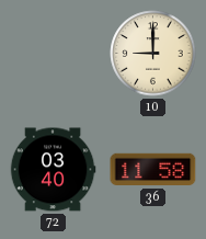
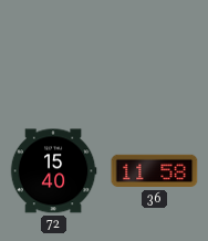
10: 9:00 -> none (153, 54)
72: 03:40 -> 15:40 (53, 171)
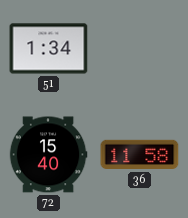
51: none -> 1:34 (49, 49)
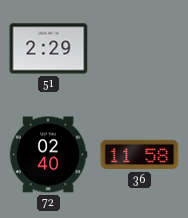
51: 1:34 -> 2:29 (49, 49)
72: 15:40 -> 02:40 (48, 155)
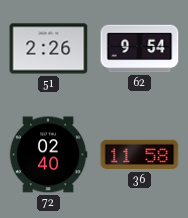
51: 2:29 -> 2:26 (49, 49)
62: none -> 9:54 (140, 49)
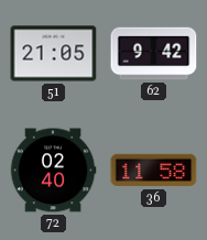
51: 2:26 -> 21:05 (54, 54)
62: 9:54 -> 9:42 (154, 54)
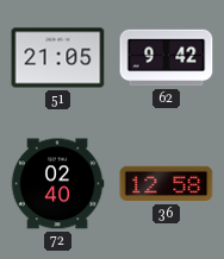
36: 11:58 -> 12:58 (167, 184)
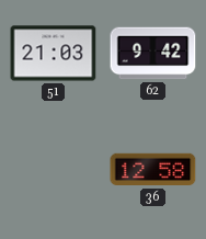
51: 21:05 -> 21:03 (54, 54)
72: 02:40 -> none (57, 184)
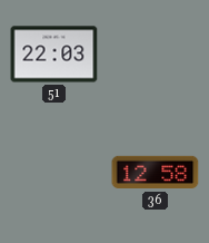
51: 21:03 -> 22:03 (54, 55)
62: 9:42 -> none (153, 54)
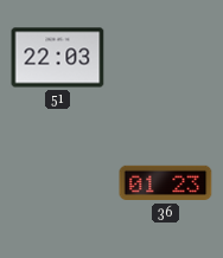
36: 12:58 -> 01:23 (166, 183)
